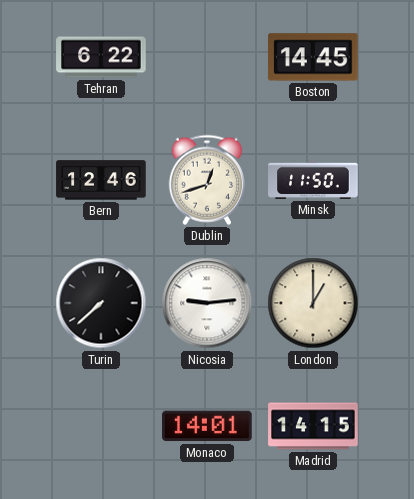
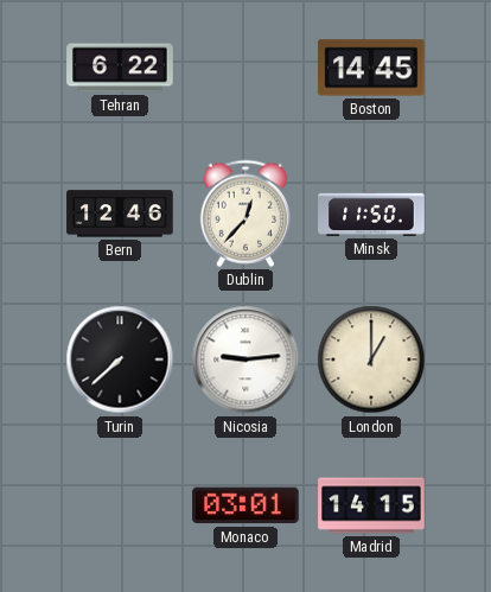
Dublin: 12:42 -> 12:37 (245, 214)
Monaco: 14:01 -> 03:01 (245, 505)
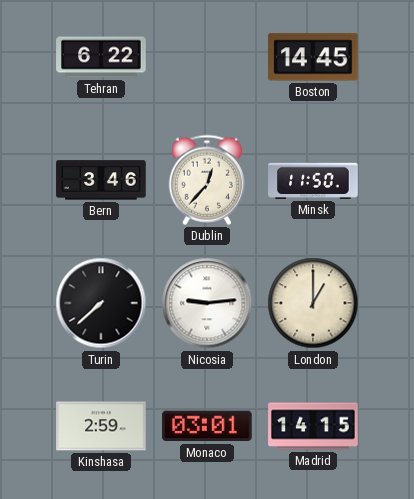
Bern: 12:46 -> 3:46 (101, 180)
Kinshasa: none -> 2:59 (101, 426)
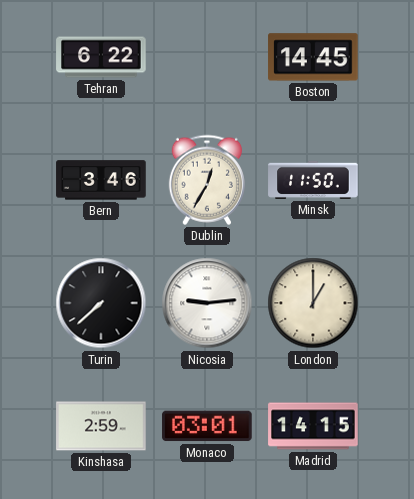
Dublin: 12:37 -> 12:35 (207, 180)
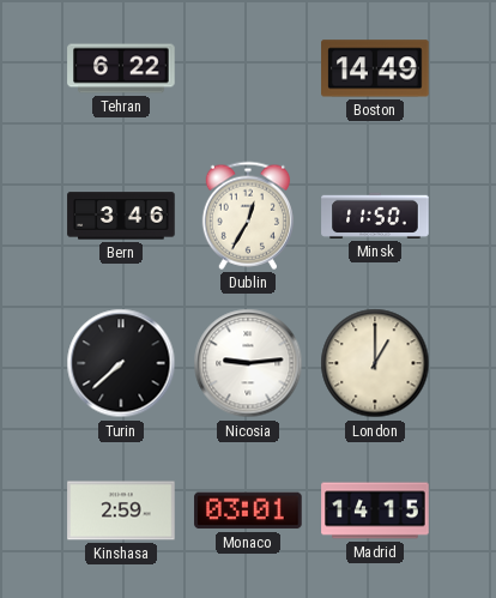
Boston: 14:45 -> 14:49 (375, 68)
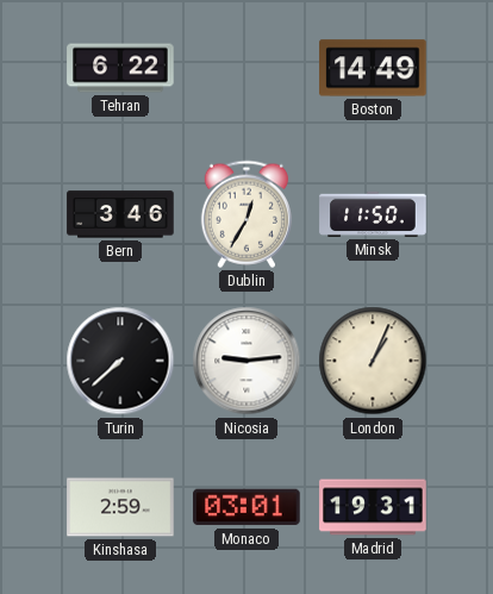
London: 1:00 -> 1:04 (373, 361)
Madrid: 14:15 -> 19:31 (373, 507)
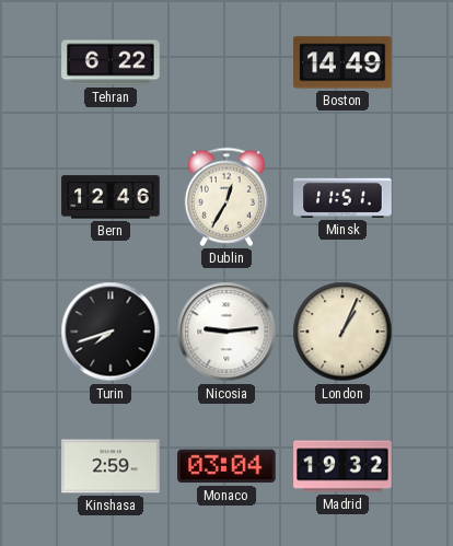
Bern: 3:46 -> 12:46 (111, 197)
Minsk: 11:50 -> 11:51 (342, 197)
Turin: 7:38 -> 7:42 (111, 332)
Monaco: 03:01 -> 03:04 (226, 466)
Madrid: 19:31 -> 19:32 (342, 466)
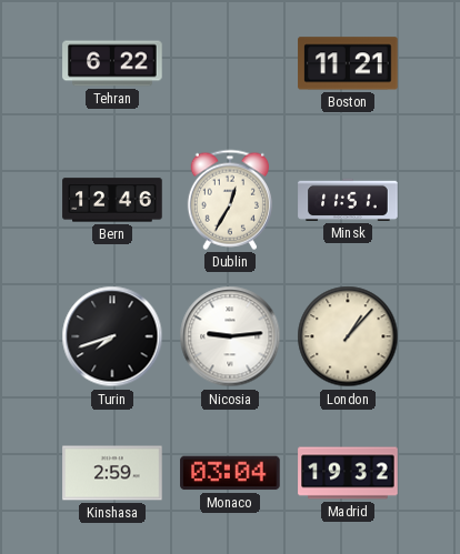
Boston: 14:49 -> 11:21 (348, 63)
London: 1:04 -> 1:07 (348, 336)
